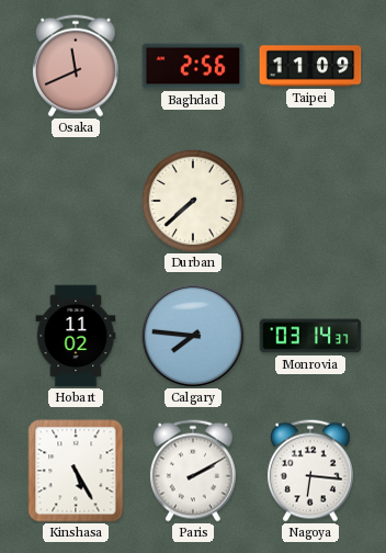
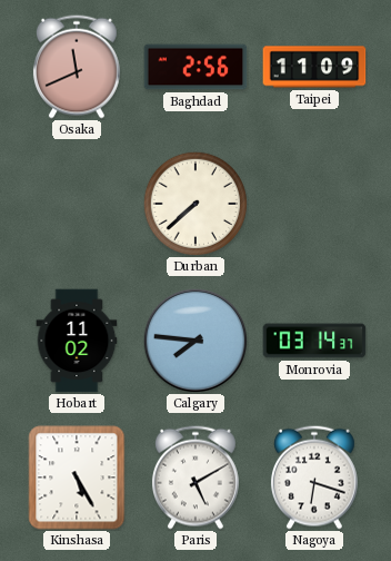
Paris: 2:10 -> 5:10 (195, 478)
Nagoya: 6:16 -> 6:18 (314, 478)
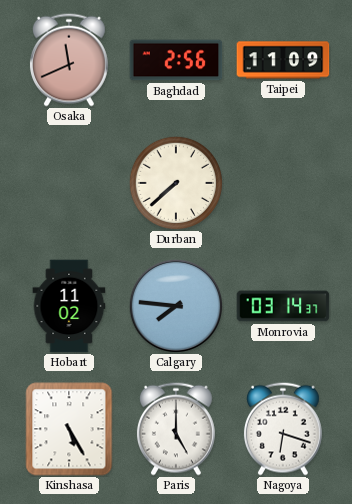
Paris: 5:10 -> 5:00 (176, 429)
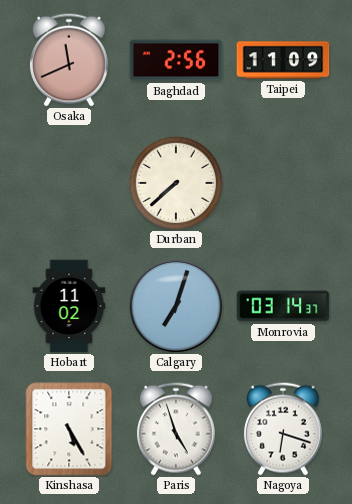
Calgary: 7:46 -> 7:03 (176, 306)
Paris: 5:00 -> 4:57 (176, 429)
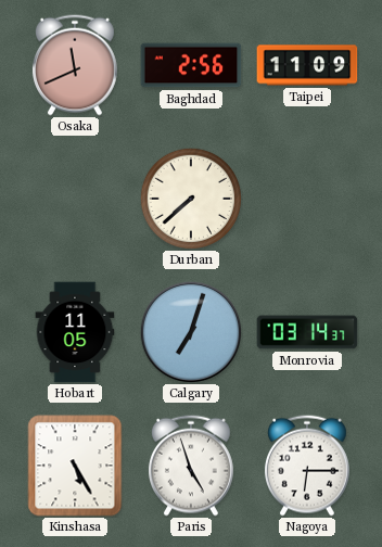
Hobart: 11:02 -> 11:05 (75, 332)
Nagoya: 6:18 -> 6:15 (307, 466)
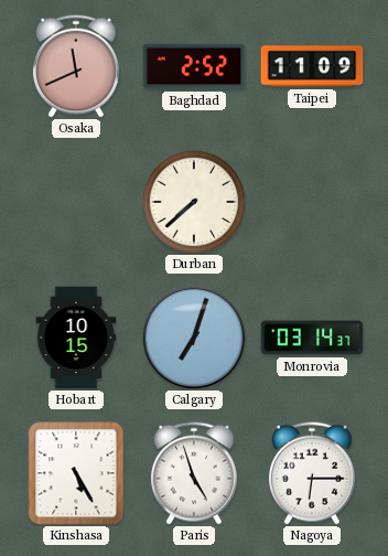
Baghdad: 2:56 -> 2:52 (194, 66)
Hobart: 11:05 -> 10:15 (76, 338)
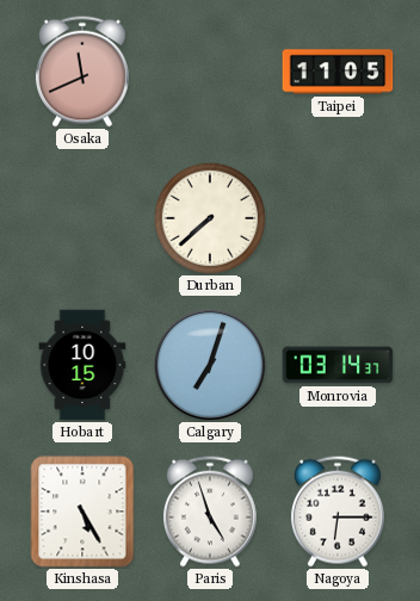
Baghdad: 2:52 -> none (194, 66)
Taipei: 11:09 -> 11:05 (338, 72)
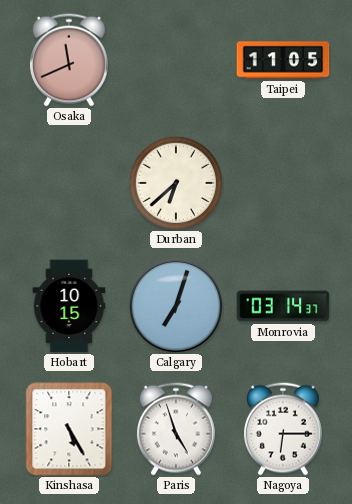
Durban: 7:38 -> 6:38 (175, 182)
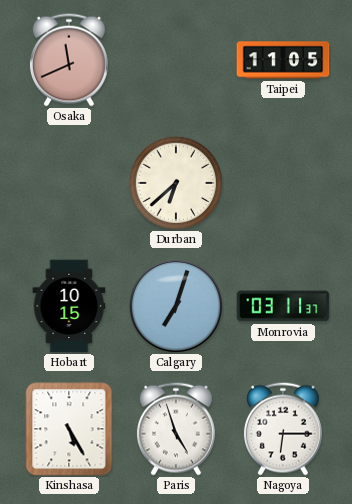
Monrovia: 03:14 -> 03:11 (283, 306)
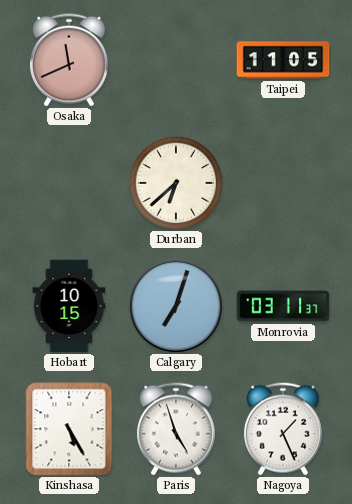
Nagoya: 6:15 -> 1:26 (283, 429)
